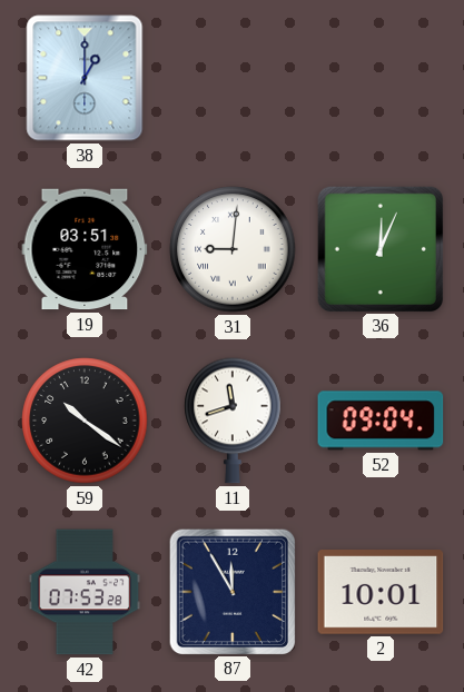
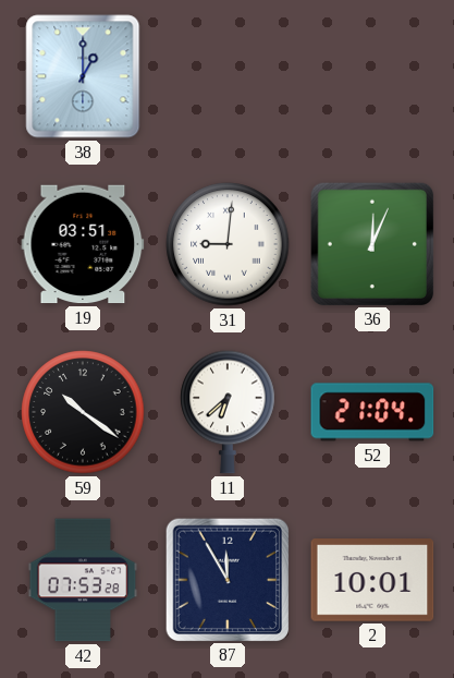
11: 11:42 -> 6:38 (228, 412)
52: 09:04 -> 21:04 (372, 412)
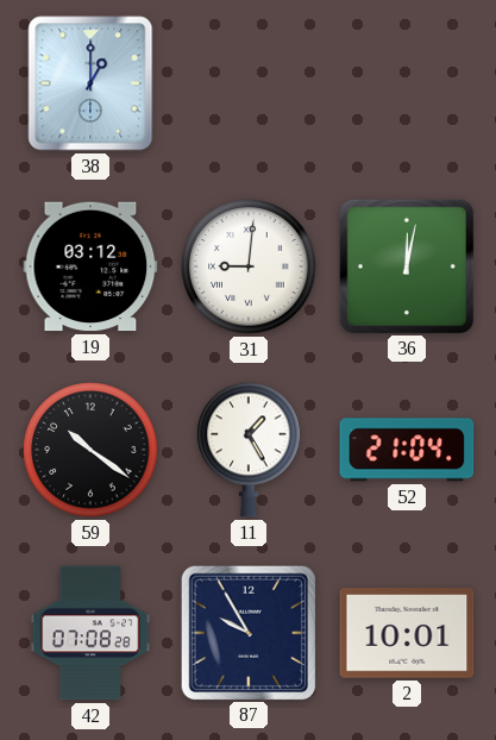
19: 03:51 -> 03:12 (90, 266)
36: 12:04 -> 12:02 (407, 265)
11: 6:38 -> 1:25 (249, 450)
42: 07:53 -> 07:08 (90, 633)
87: 11:55 -> 9:55 (249, 632)
